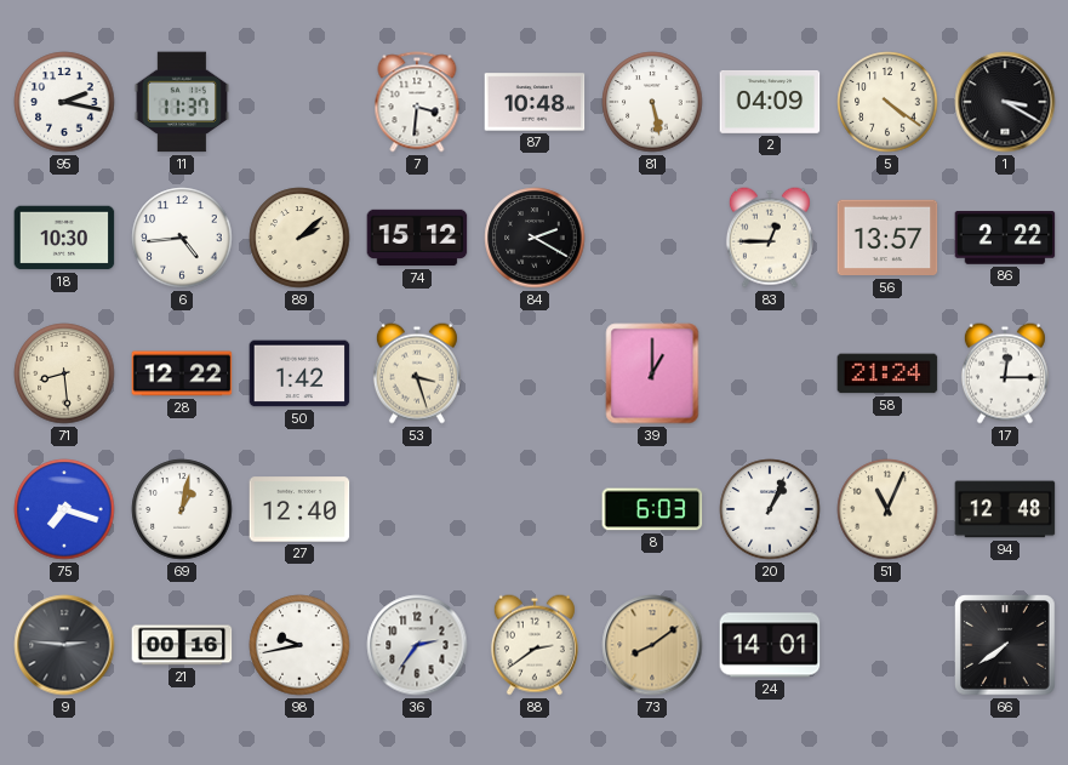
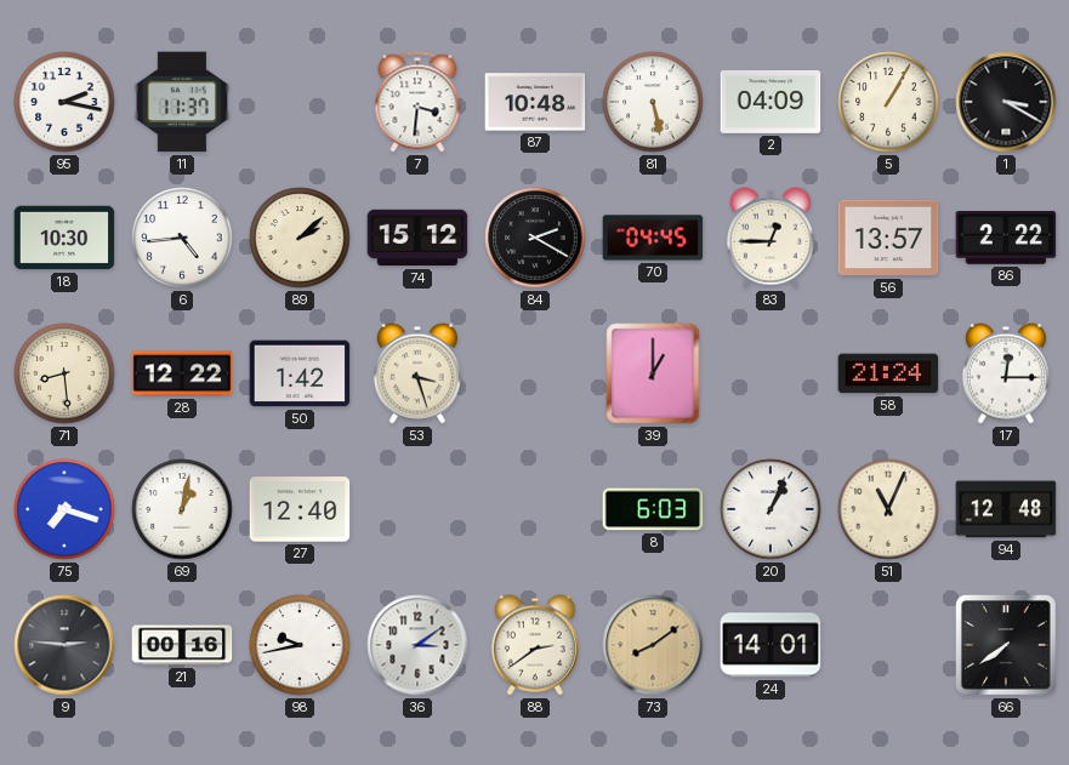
5: 4:21 -> 1:05 (888, 102)
70: none -> 04:45 (653, 238)
36: 2:36 -> 3:09 (417, 645)
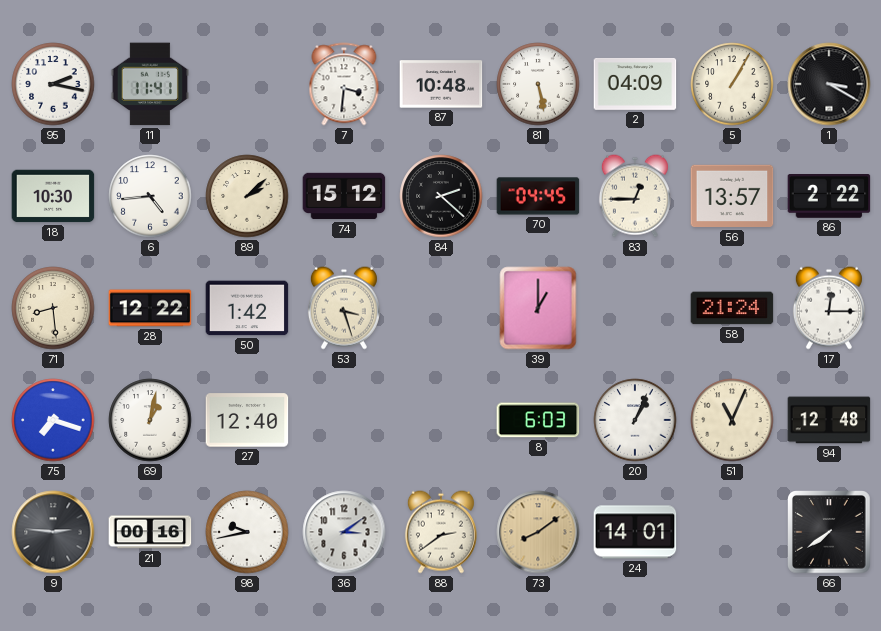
11: 11:37 -> 11:41 (149, 84)
84: 2:20 -> 2:22 (441, 196)
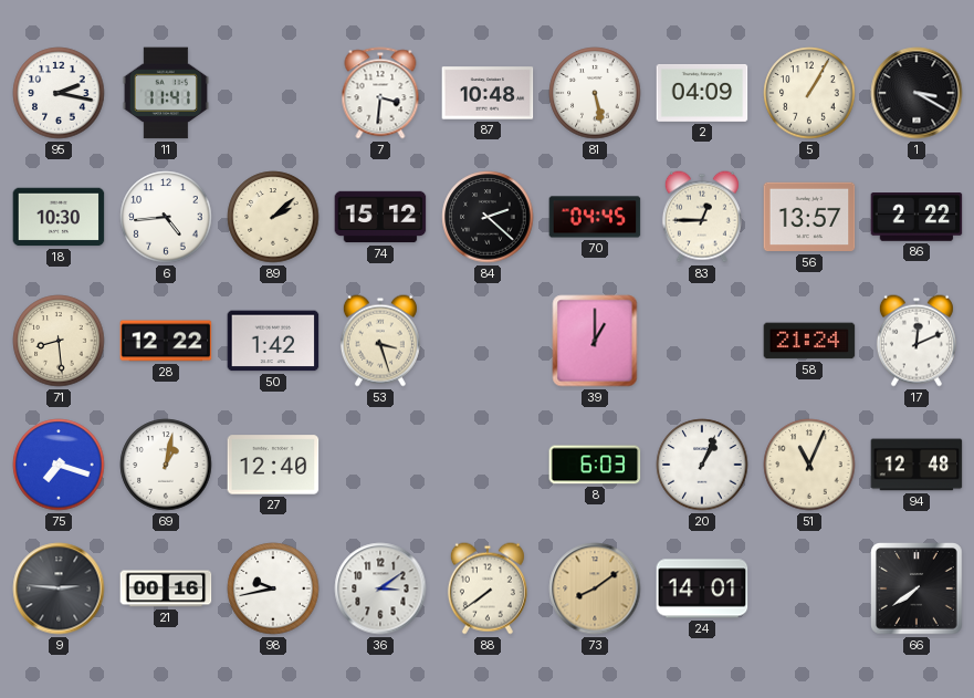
17: 12:15 -> 12:11 (917, 341)
88: 2:39 -> 7:39 (488, 588)
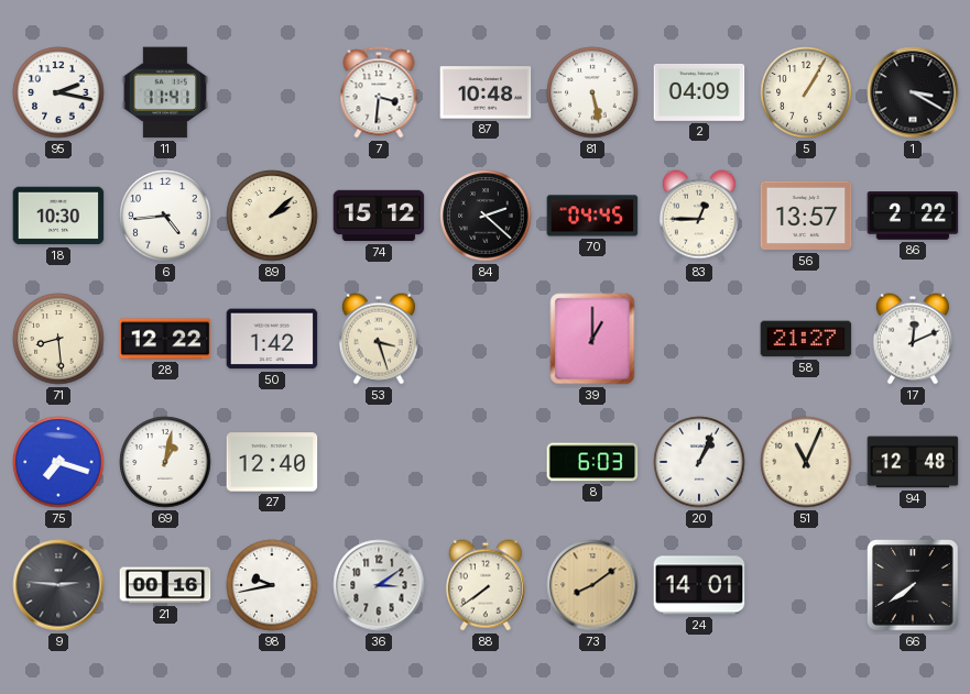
58: 21:24 -> 21:27 (806, 339)
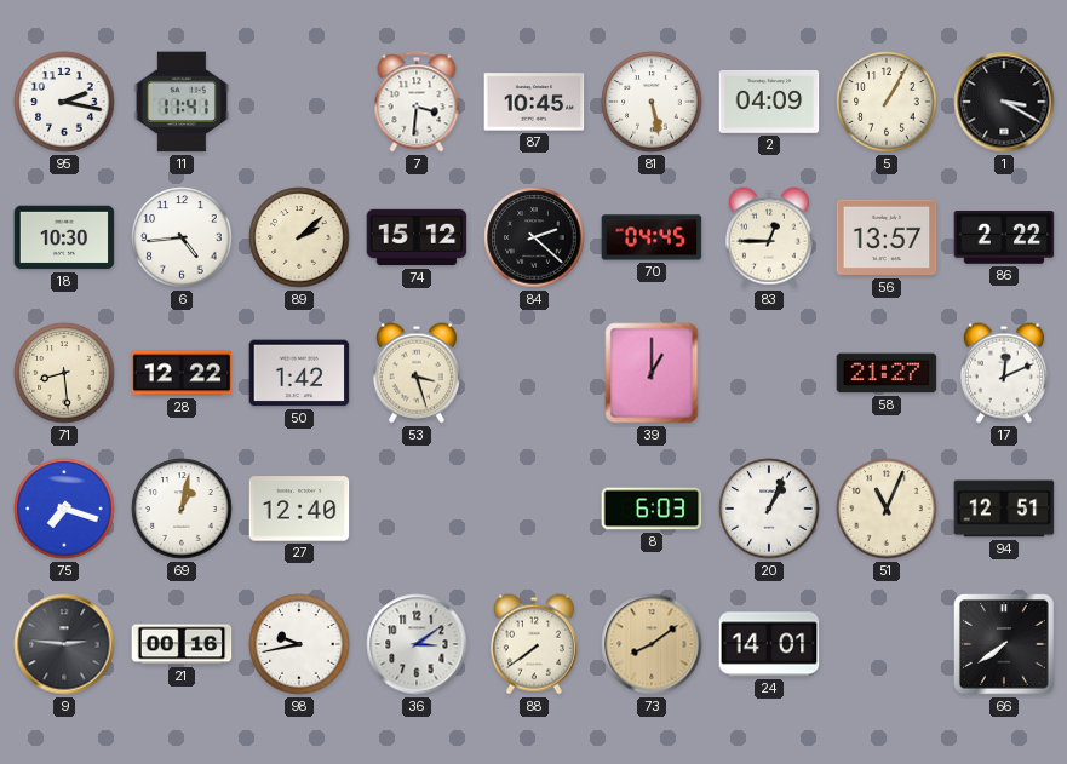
87: 10:48 -> 10:45 (534, 102)
94: 12:48 -> 12:51 (1004, 509)
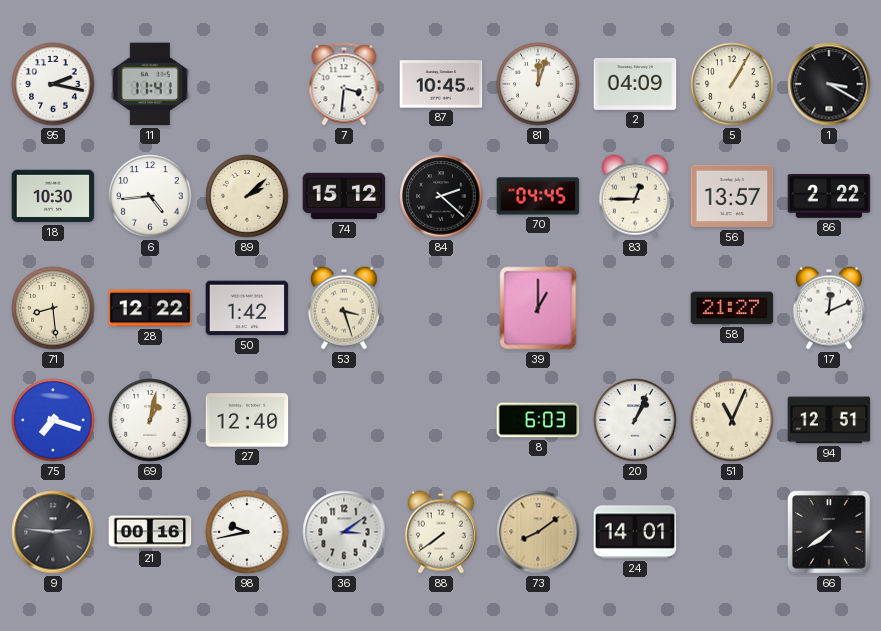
81: 5:28 -> 12:03 (538, 84)
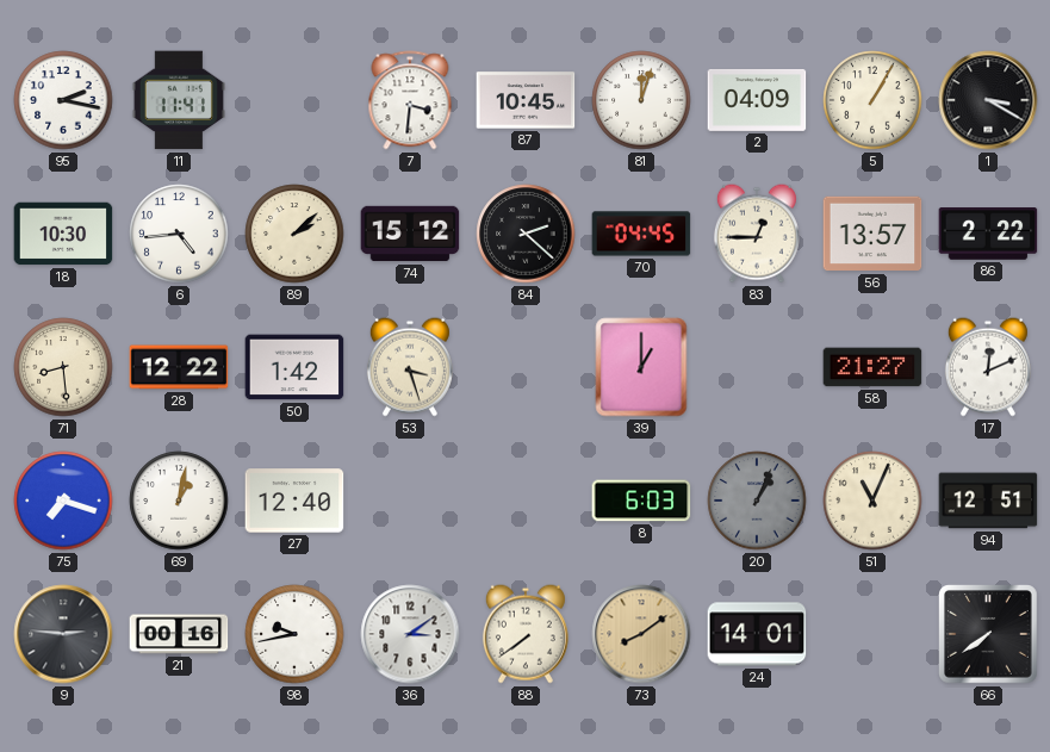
20 dial: white -> grey (757, 501)
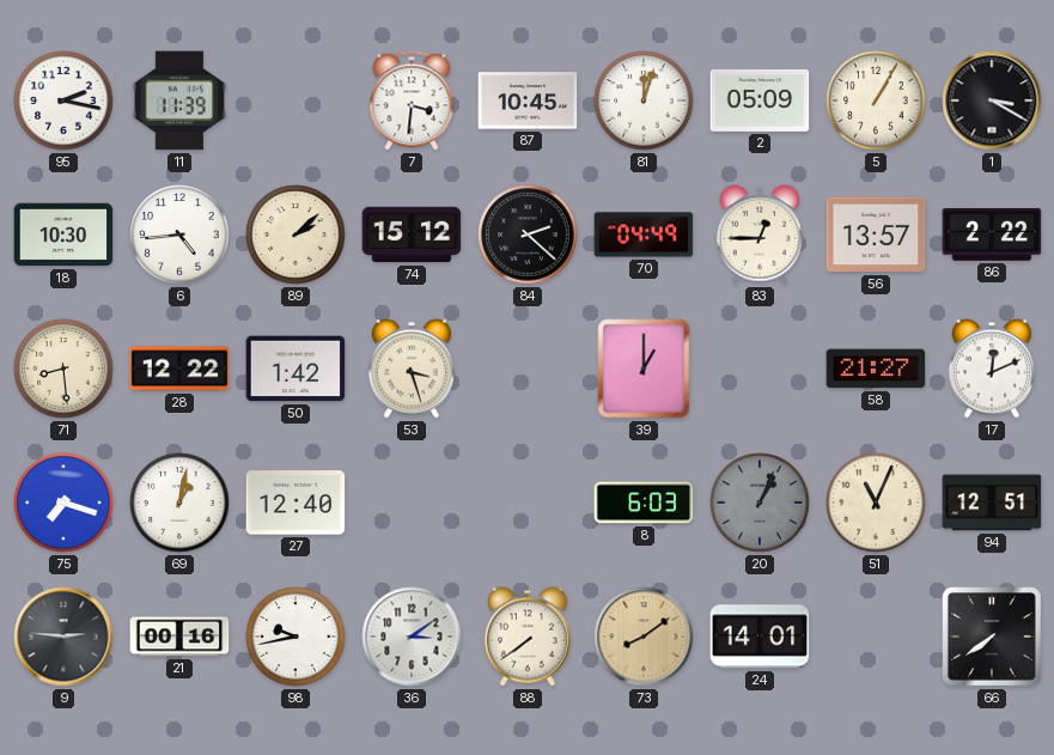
11: 11:41 -> 11:39 (178, 101)
2: 04:09 -> 05:09 (760, 101)
70: 04:45 -> 04:49 (644, 235)
